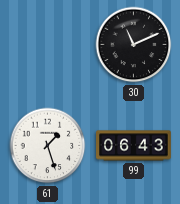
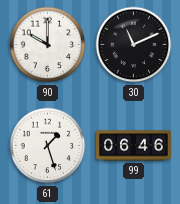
90: none -> 10:00 (48, 45)
99: 06:43 -> 06:46 (134, 146)
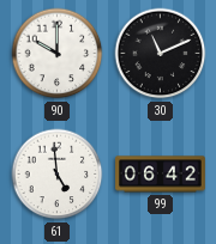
61: 1:27 -> 4:59 (58, 175)
99: 06:46 -> 06:42 (161, 175)
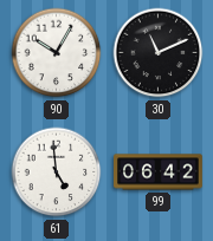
90: 10:00 -> 10:05 (57, 53)
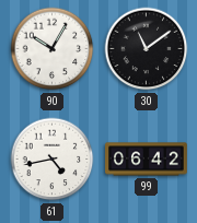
30: 11:11 -> 11:09 (147, 49)
61: 4:59 -> 4:43 (53, 160)
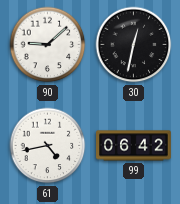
90: 10:05 -> 9:08 (48, 45)
30: 11:09 -> 12:32 (134, 45)
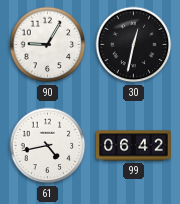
90: 9:08 -> 9:05 (48, 45)
